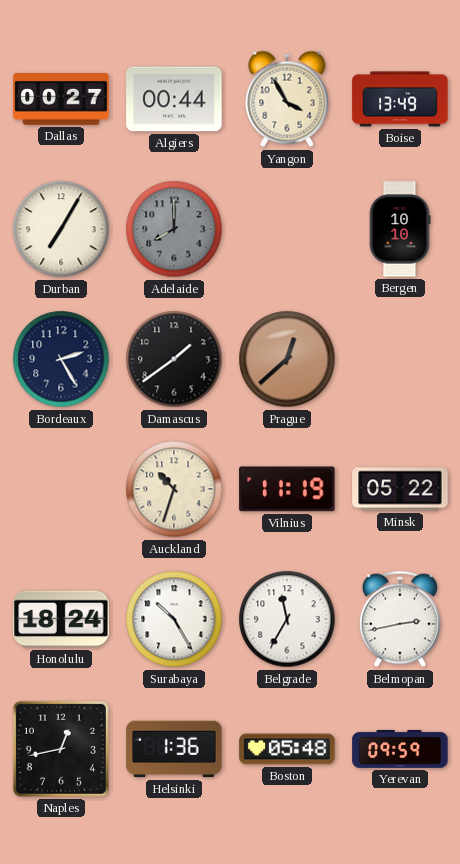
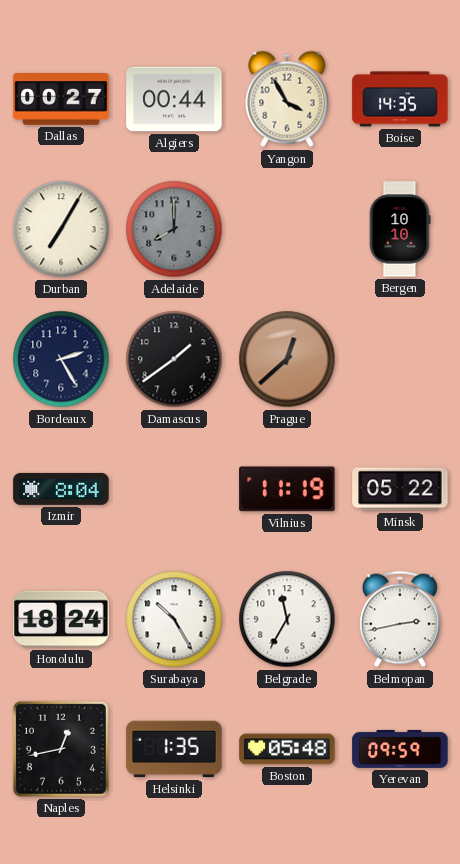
Boise: 13:49 -> 14:35 (400, 99)
Izmir: none -> 8:04 (61, 489)
Auckland: 10:33 -> none (174, 489)
Helsinki: 1:36 -> 1:35 (174, 749)
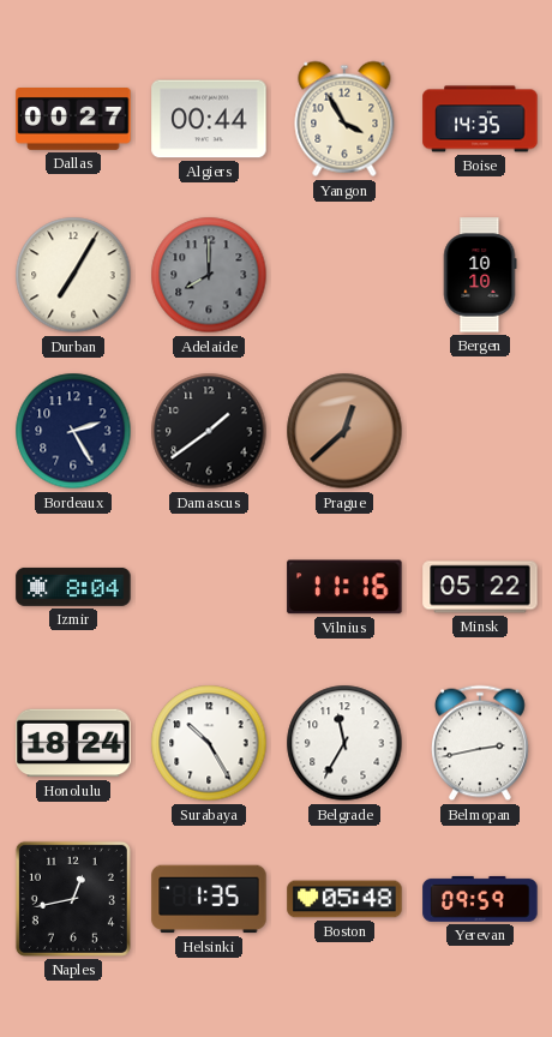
Vilnius: 11:19 -> 11:16 (344, 587)
